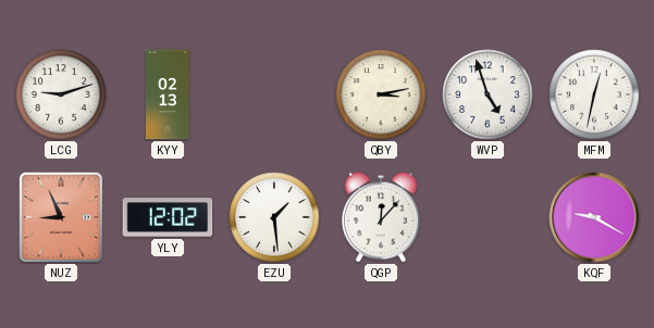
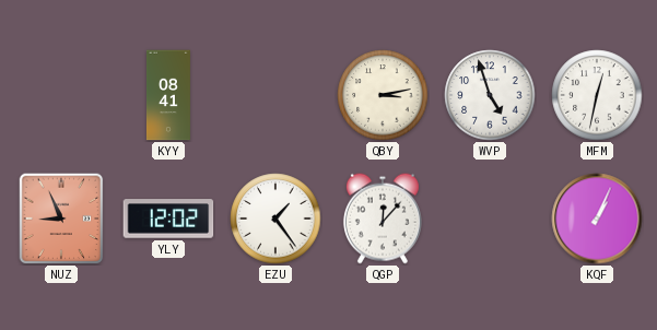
LCG: 9:12 -> none (61, 94)
KYY: 02:13 -> 08:41 (168, 95)
EZU: 1:29 -> 1:24 (275, 219)
KQF: 9:20 -> 1:04 (597, 219)
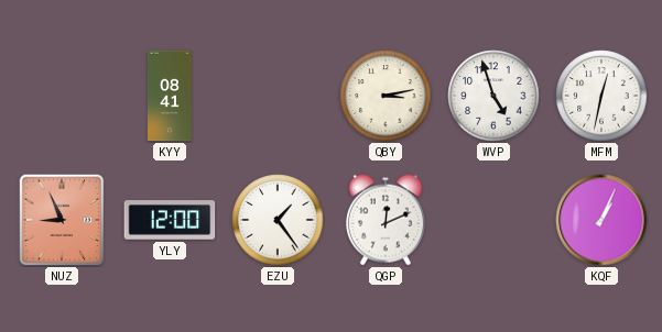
YLY: 12:02 -> 12:00 (170, 220)
QGP: 12:07 -> 12:11 (386, 220)
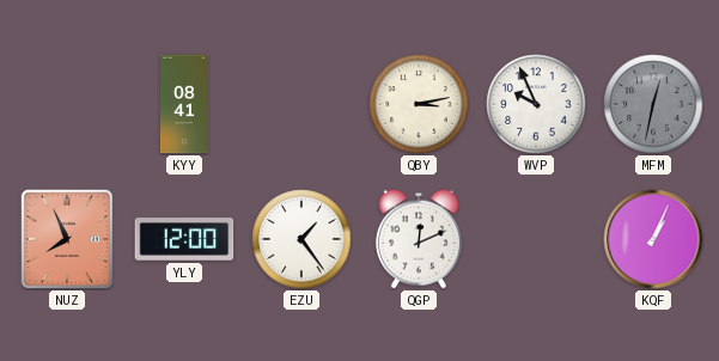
WVP: 4:57 -> 9:56 (536, 104)
MFM dial: white -> grey (653, 104)
NUZ: 8:56 -> 7:56 (67, 239)
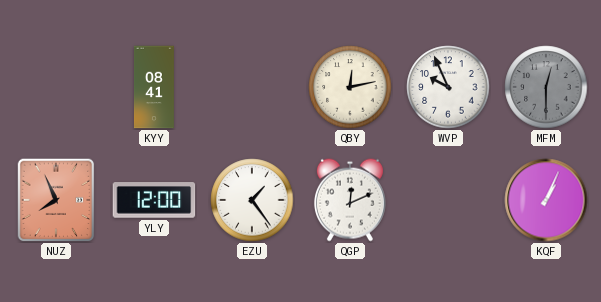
QBY: 3:13 -> 12:13 (350, 87)
MFM: 12:32 -> 12:30 (546, 87)
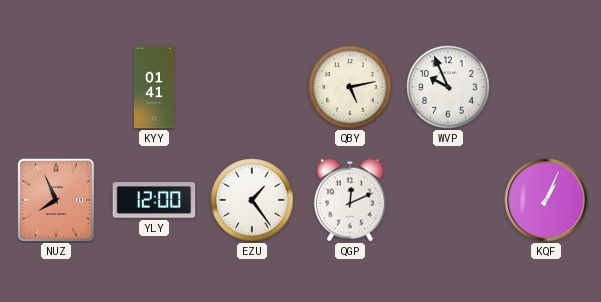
KYY: 08:41 -> 01:41 (154, 87)
QBY: 12:13 -> 5:13 (350, 87)
MFM: 12:30 -> none (546, 87)
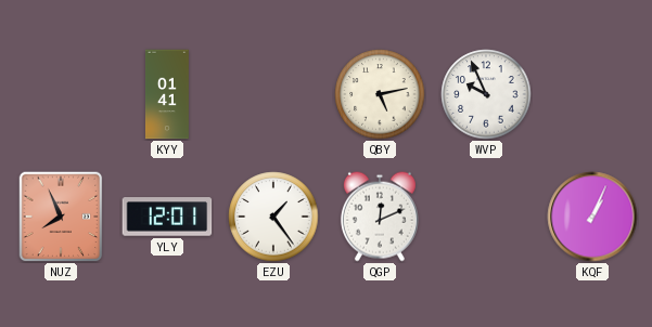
YLY: 12:00 -> 12:01 (167, 217)
